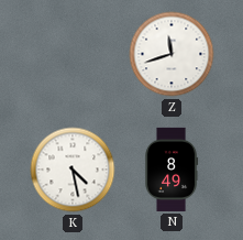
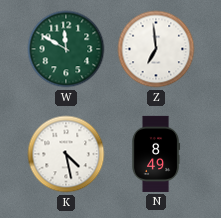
W: none -> 11:50 (66, 49)
Z: 11:42 -> 6:59 (156, 49)
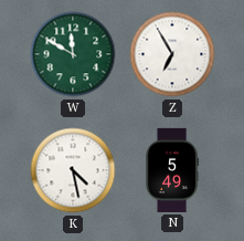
Z: 6:59 -> 6:55 (172, 54)
N: 8:49 -> 5:49 (172, 170)
